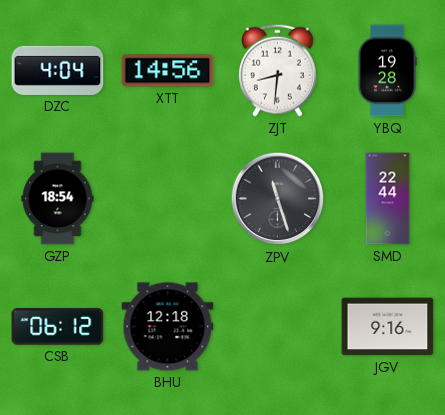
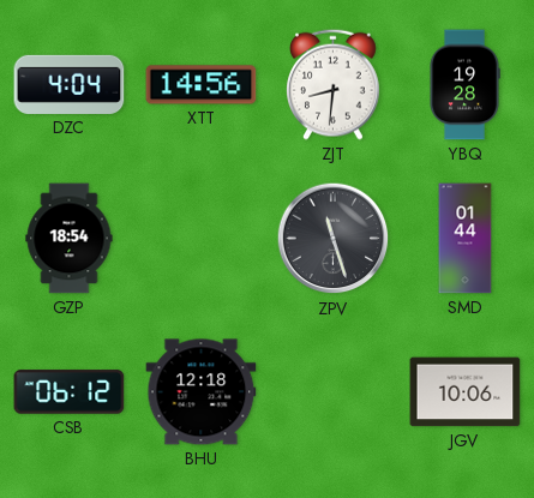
SMD: 22:44 -> 01:44 (466, 239)
JGV: 9:16 -> 10:06 (466, 392)
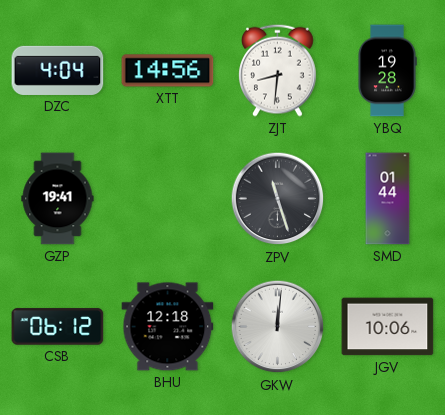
GZP: 18:54 -> 19:41 (58, 199)
GKW: none -> 12:01 (278, 327)
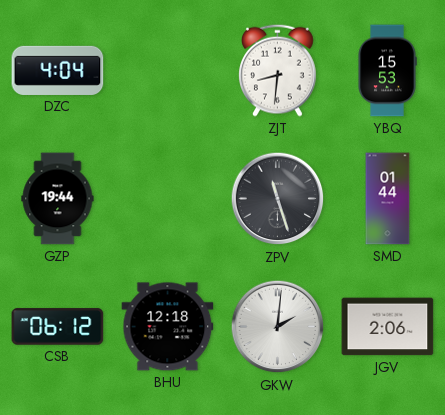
XTT: 14:56 -> none (168, 71)
YBQ: 19:28 -> 15:53 (387, 71)
GZP: 19:41 -> 19:44 (58, 199)
GKW: 12:01 -> 2:01 (278, 327)
JGV: 10:06 -> 2:06 (388, 327)
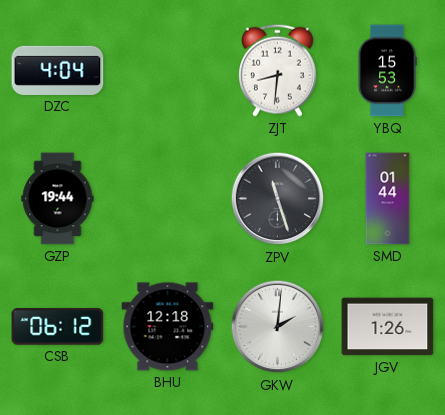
JGV: 2:06 -> 1:26 (388, 327)
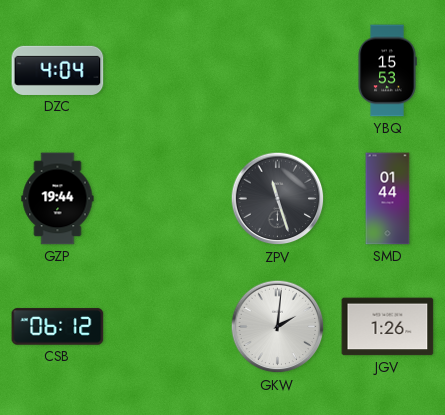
ZJT: 8:31 -> none (278, 70)
BHU: 12:18 -> none (168, 327)
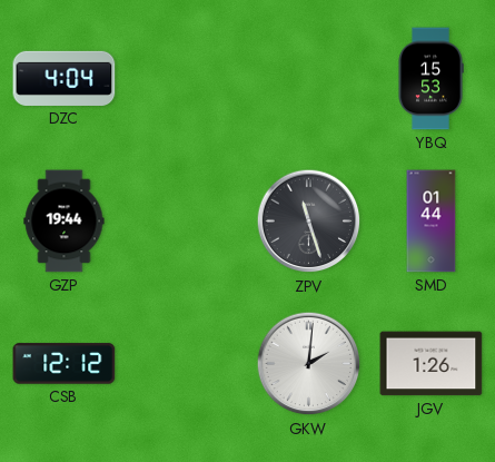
CSB: 06:12 -> 12:12 (65, 364)
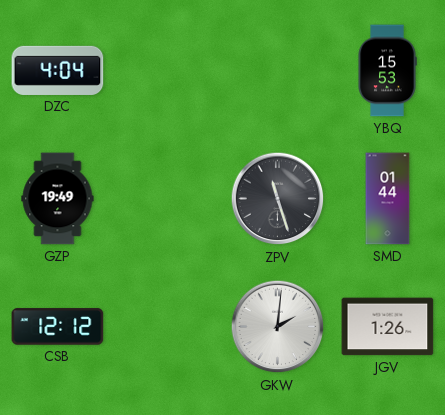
GZP: 19:44 -> 19:49 (58, 199)
